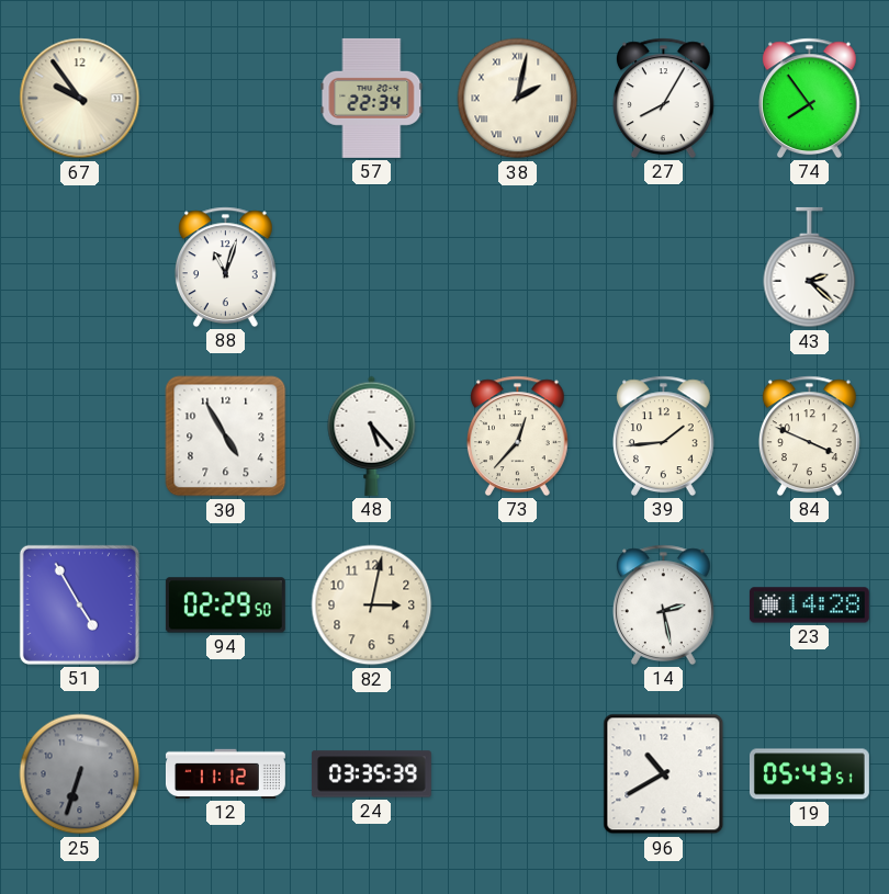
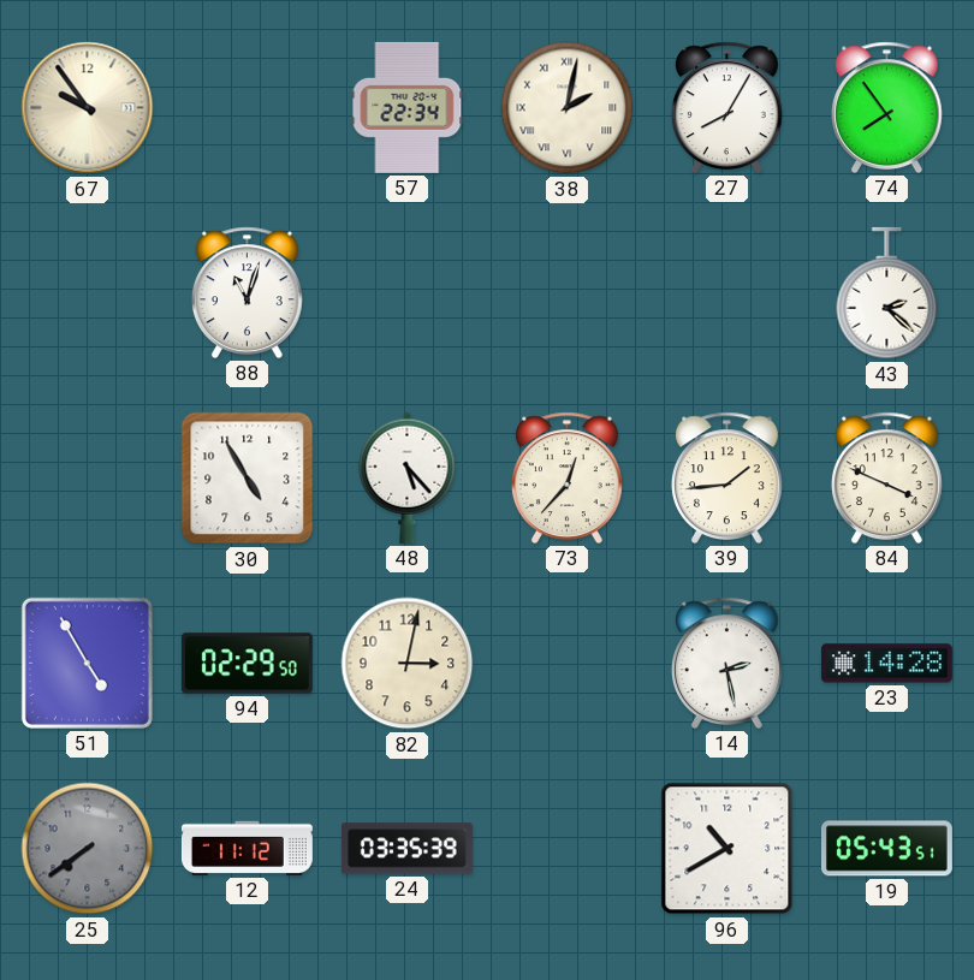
25: 6:33 -> 7:39 (88, 849)
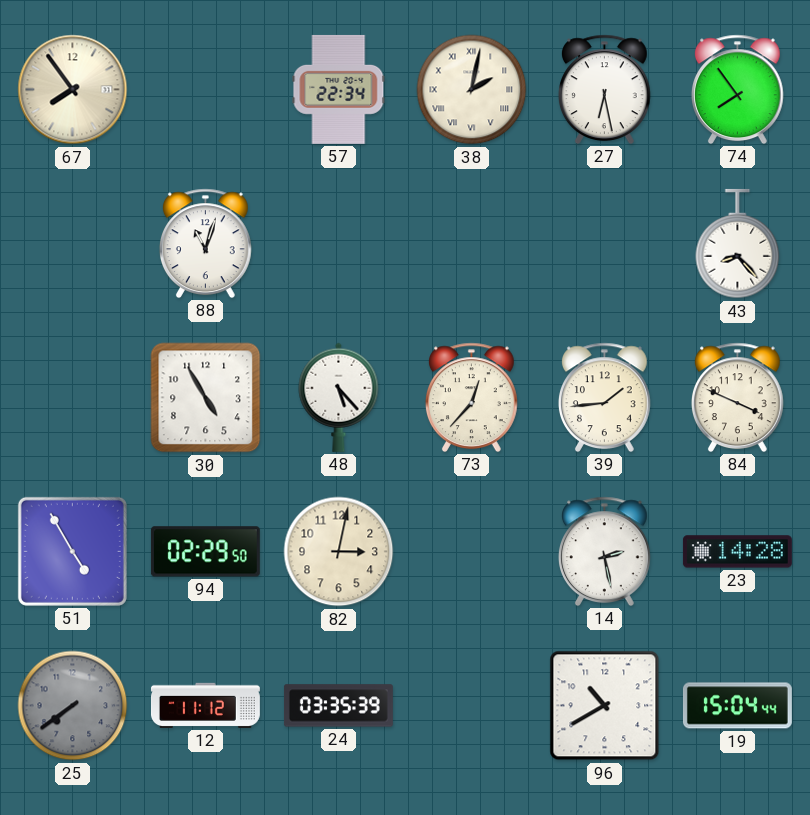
67: 9:54 -> 7:54 (73, 90)
27: 8:05 -> 6:28 (604, 89)
43: 2:22 -> 8:23 (738, 244)
19: 05:43 -> 15:04 (737, 706)
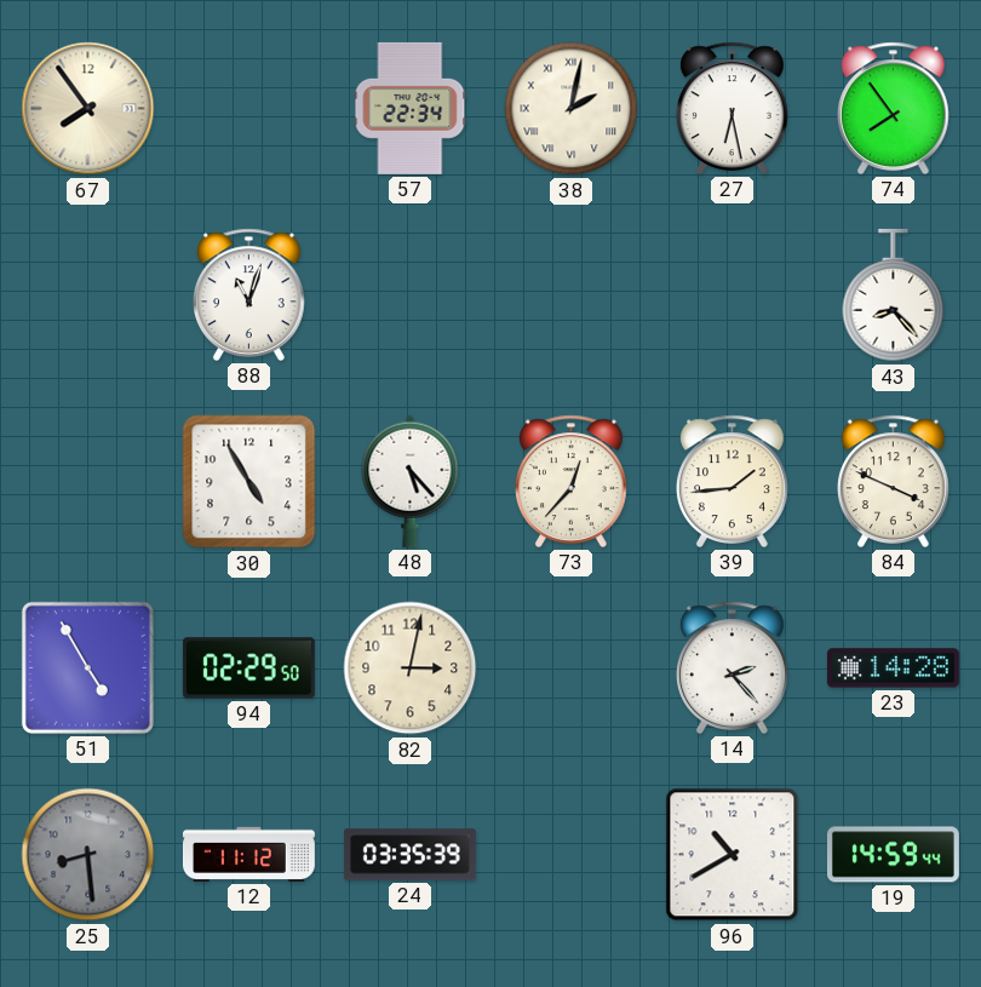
14: 2:28 -> 2:23 (732, 667)
25: 7:39 -> 8:29 (88, 855)
19: 15:04 -> 14:59 (893, 855)
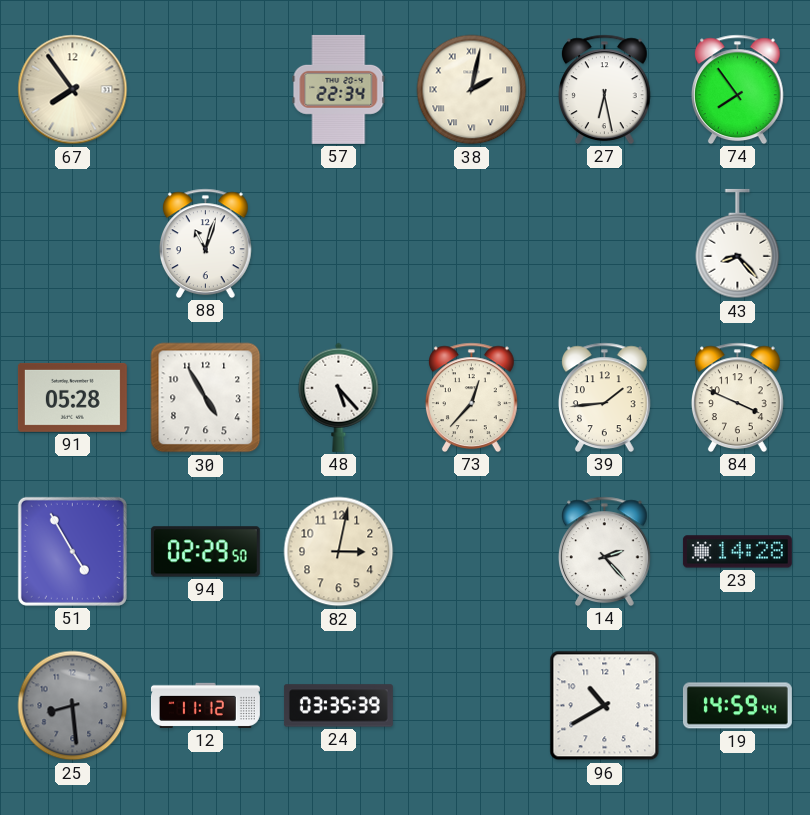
91: none -> 05:28 (72, 397)
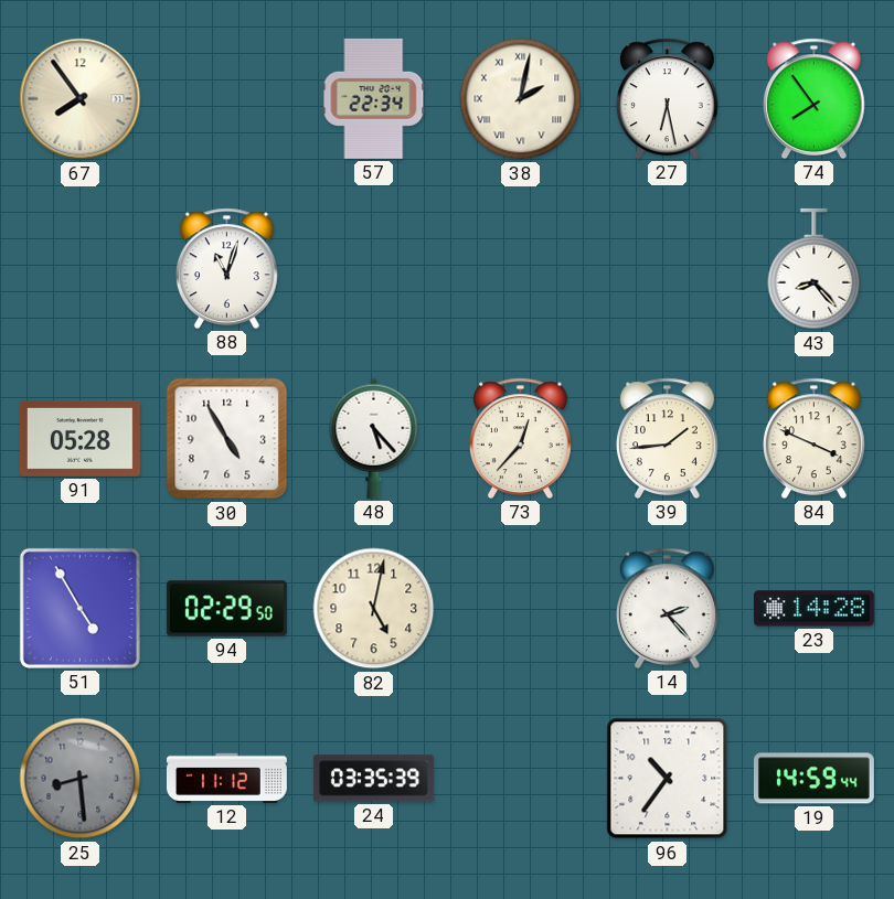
82: 3:02 -> 5:02 (374, 609)
96: 10:40 -> 10:36 (668, 779)
